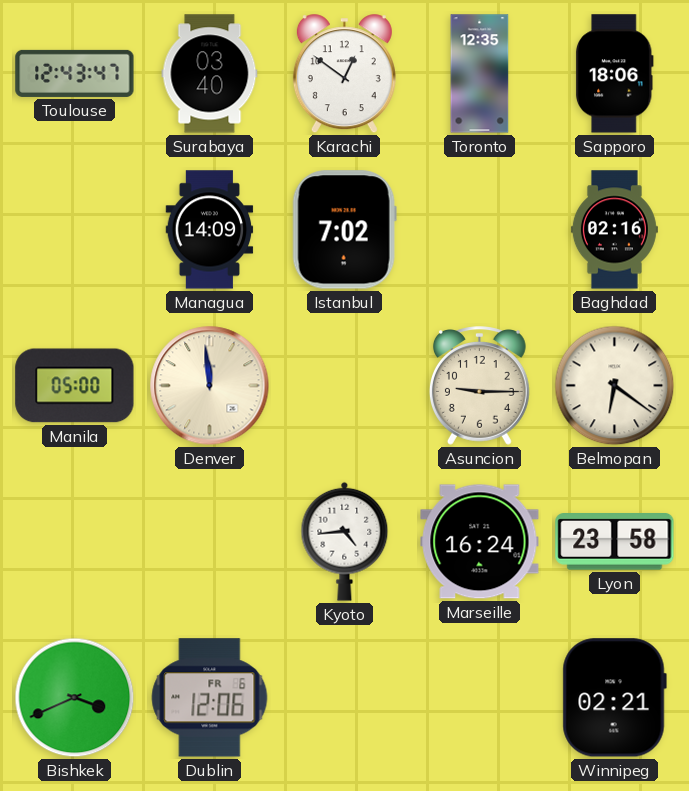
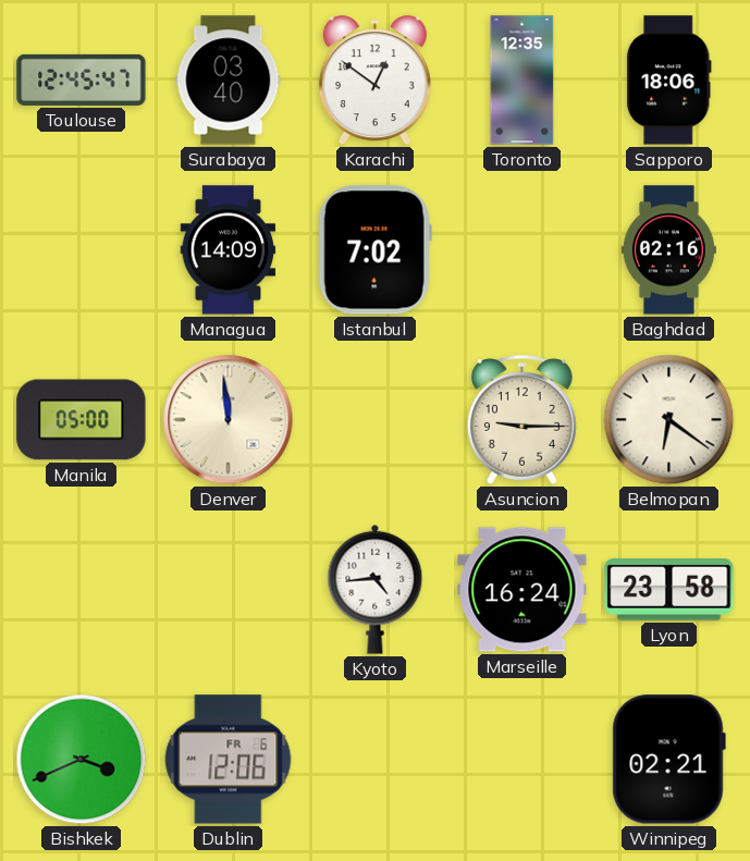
Toulouse: 12:43 -> 12:45 (82, 79)
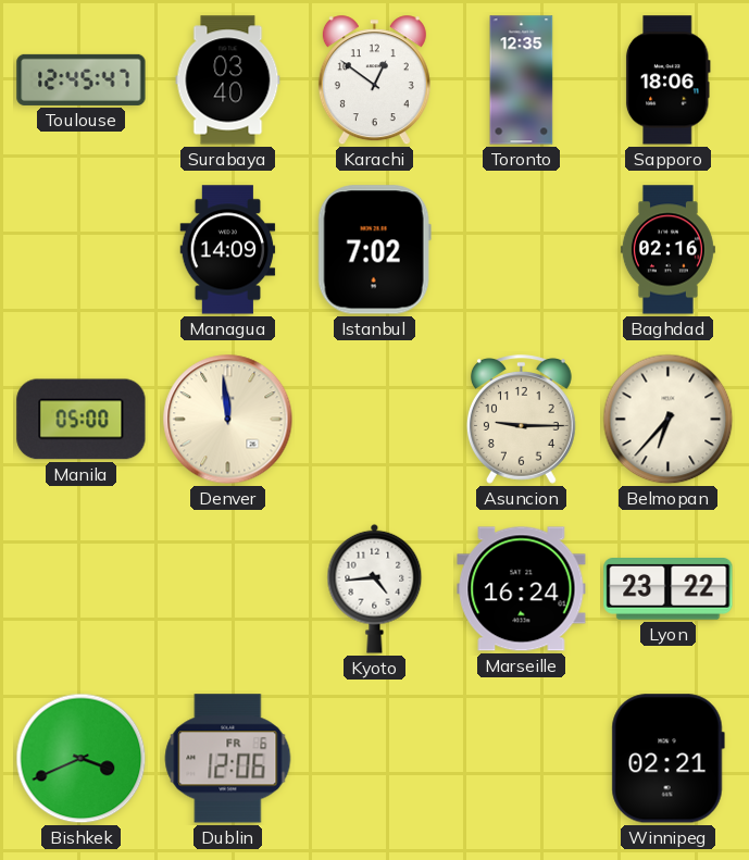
Belmopan: 6:21 -> 6:37 (669, 420)
Lyon: 23:58 -> 23:22 (669, 589)
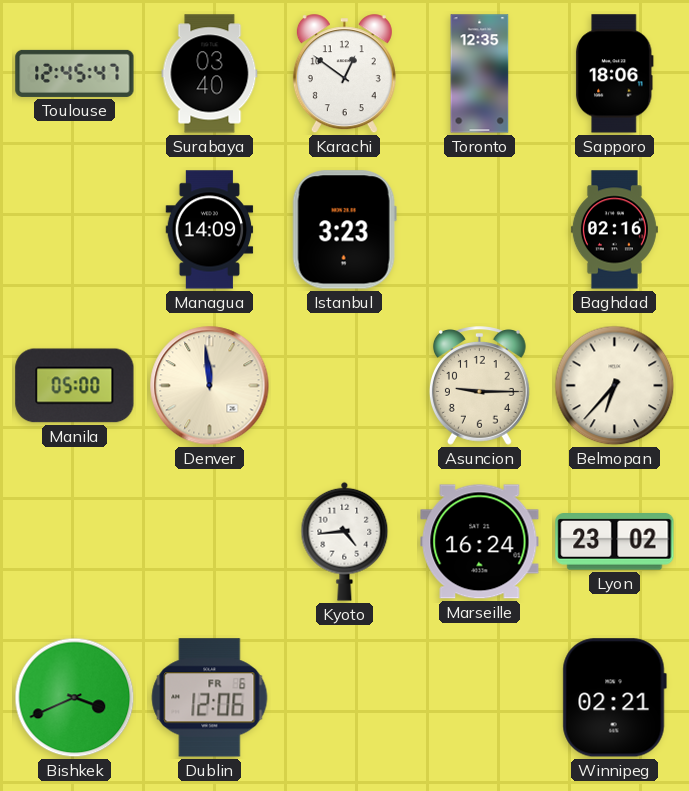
Istanbul: 7:02 -> 3:23 (344, 230)
Lyon: 23:22 -> 23:02 (615, 542)
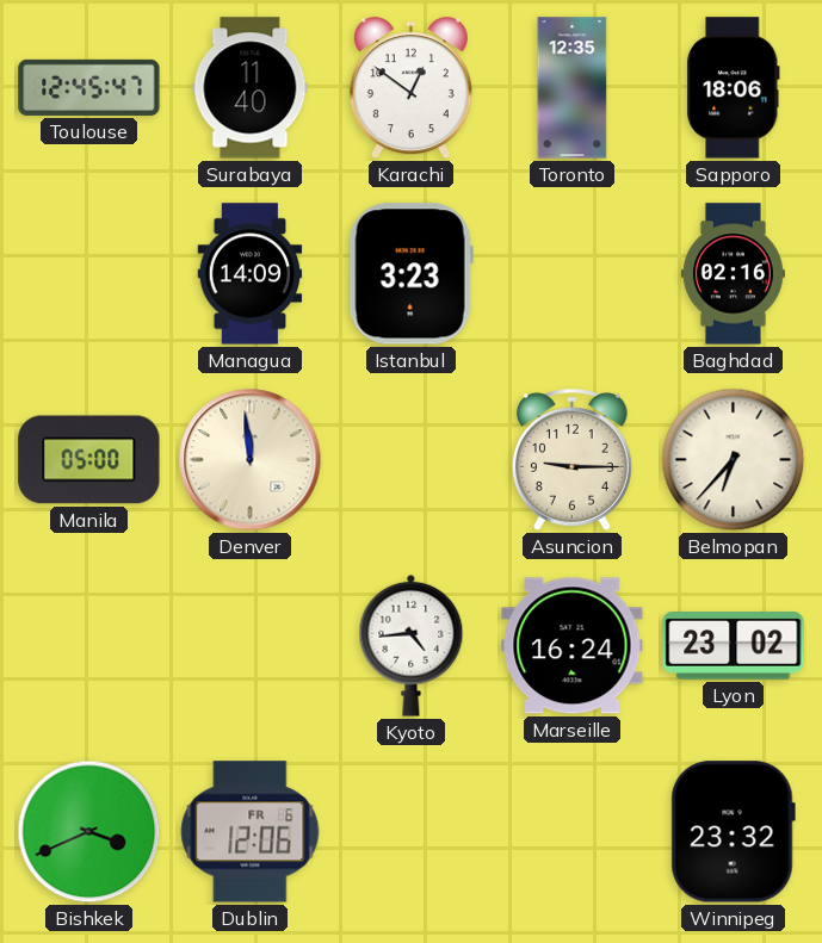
Surabaya: 03:40 -> 11:40 (251, 88)
Winnipeg: 02:21 -> 23:32 (733, 832)
